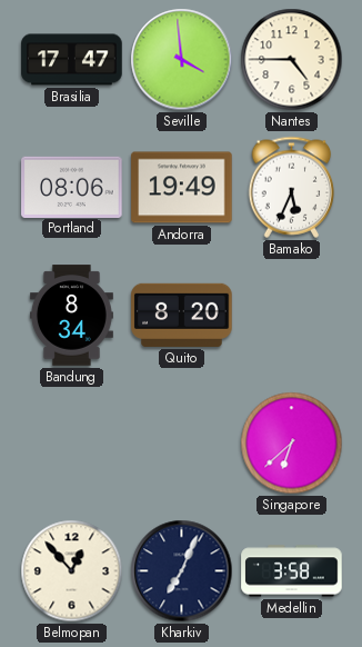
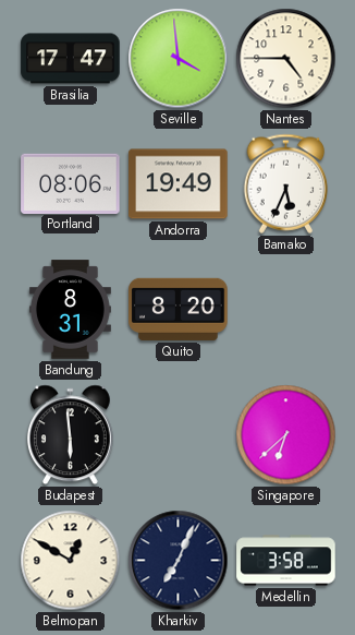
Bandung: 8:34 -> 8:31 (70, 310)
Budapest: none -> 5:59 (71, 435)
Belmopan: 12:53 -> 12:50 (71, 561)
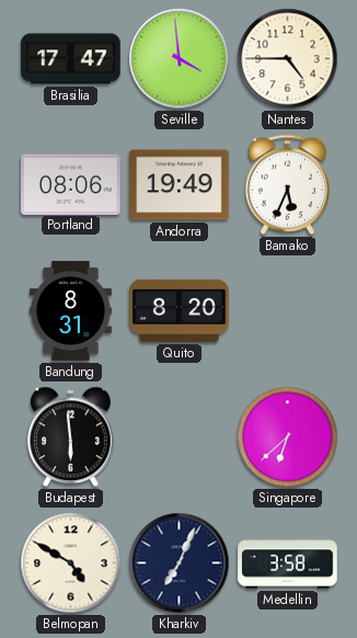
Belmopan: 12:50 -> 4:50 (71, 563)
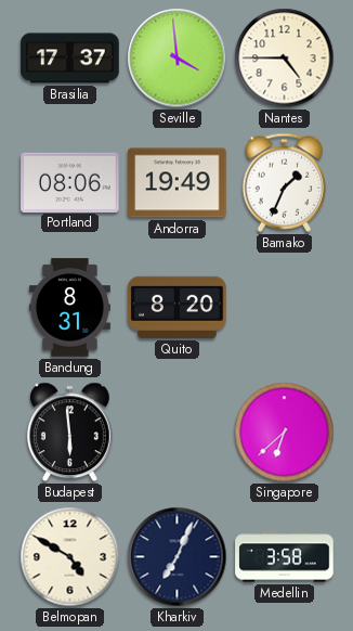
Brasilia: 17:47 -> 17:37 (70, 59)
Bamako: 5:34 -> 1:34 (285, 182)
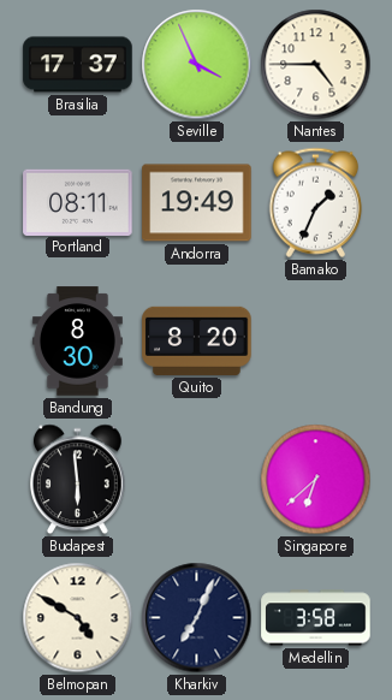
Seville: 3:59 -> 3:56 (197, 65)
Portland: 08:06 -> 08:11 (78, 202)
Bandung: 8:31 -> 8:30 (77, 342)
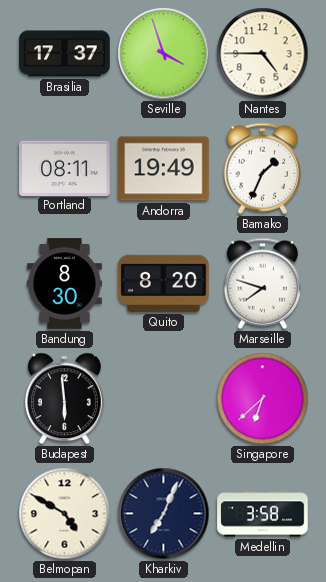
Seville: 3:56 -> 3:57 (164, 54)
Marseille: none -> 7:48 (263, 283)
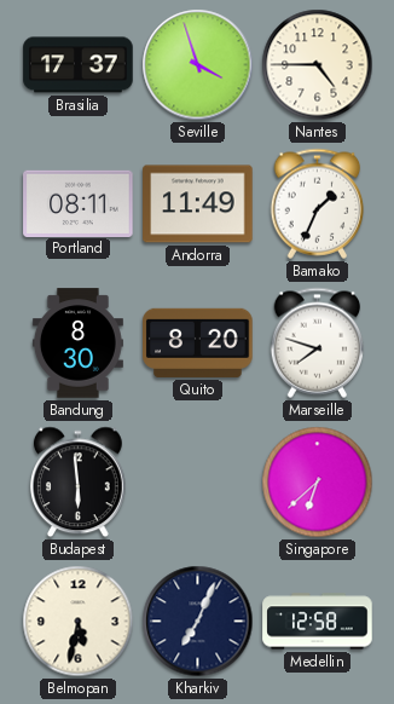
Andorra: 19:49 -> 11:49 (198, 204)
Belmopan: 4:50 -> 5:32 (79, 622)
Medellin: 3:58 -> 12:58 (318, 622)
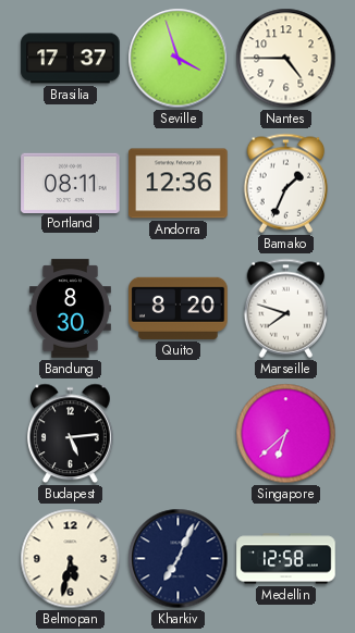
Andorra: 11:49 -> 12:36 (179, 184)
Budapest: 5:59 -> 5:14 (71, 434)
